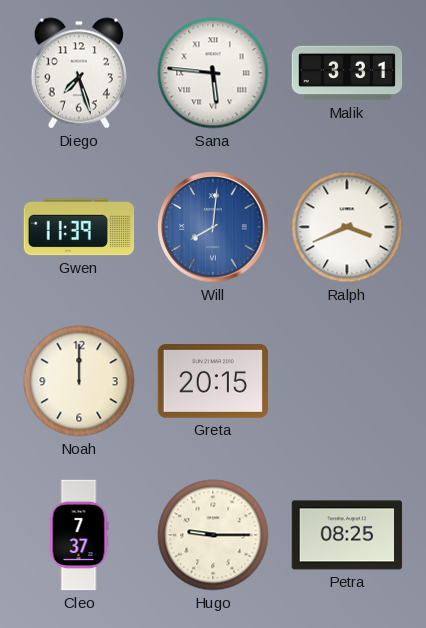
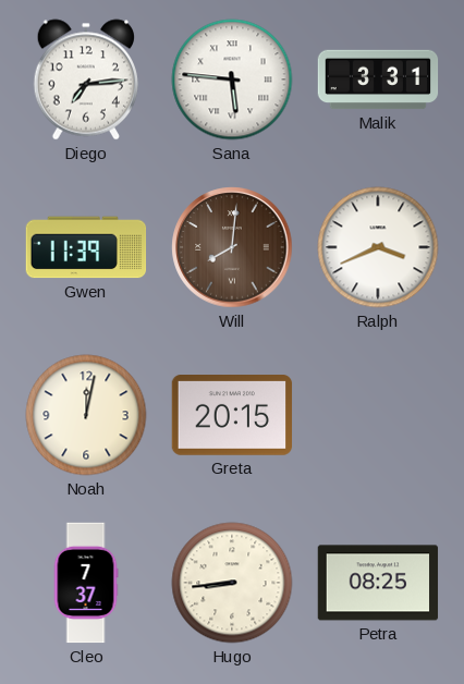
Diego: 7:27 -> 7:14 (85, 80)
Will dial: blue -> brown (232, 247)
Noah: 12:00 -> 12:02 (86, 415)
Hugo: 9:15 -> 8:44 (232, 583)
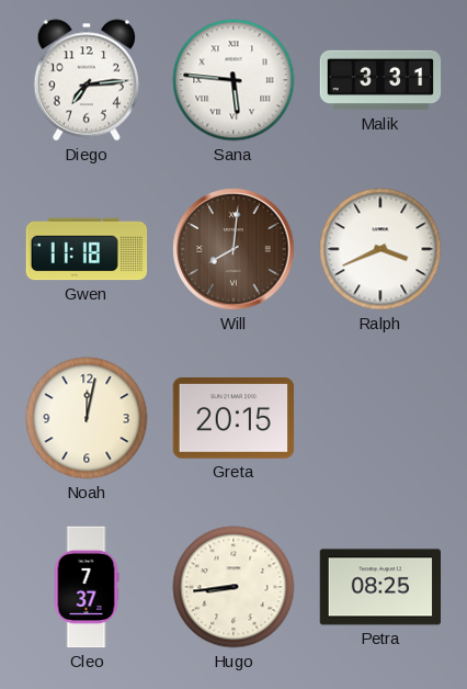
Gwen: 11:39 -> 11:18 (87, 249)
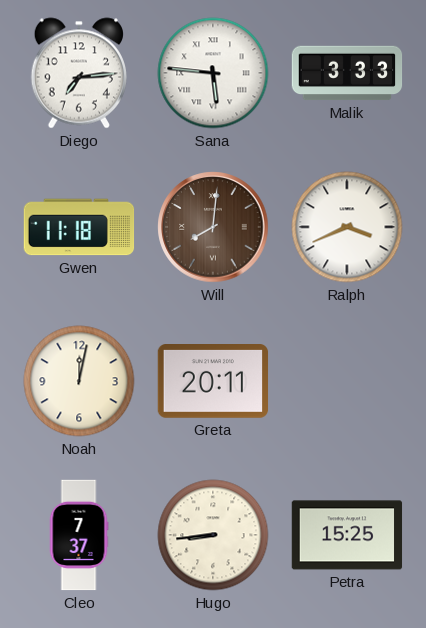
Malik: 3:31 -> 3:33 (347, 73)
Greta: 20:15 -> 20:11 (213, 382)
Petra: 08:25 -> 15:25 (347, 535)
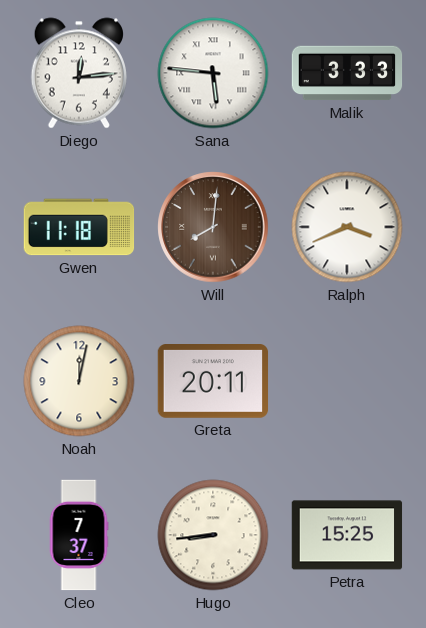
Diego: 7:14 -> 12:14 (78, 73)
